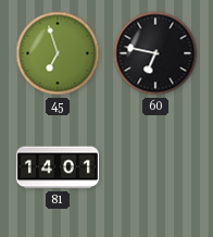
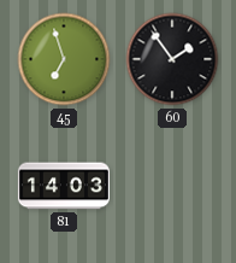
60: 6:47 -> 1:54 (172, 59)
81: 14:01 -> 14:03 (64, 186)
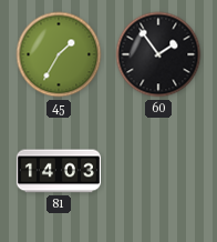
45: 6:57 -> 1:35 (59, 54)
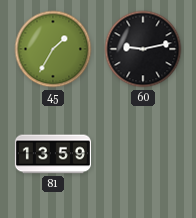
60: 1:54 -> 9:13 (143, 49)
81: 14:03 -> 13:59 (53, 154)
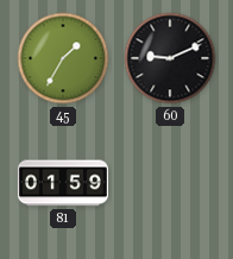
60: 9:13 -> 9:11 (170, 58)
81: 13:59 -> 01:59 (63, 183)
